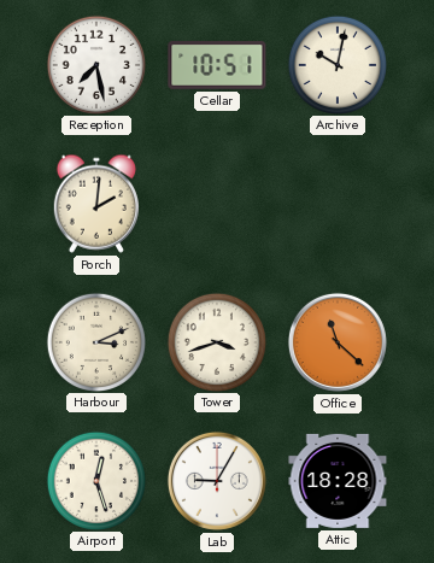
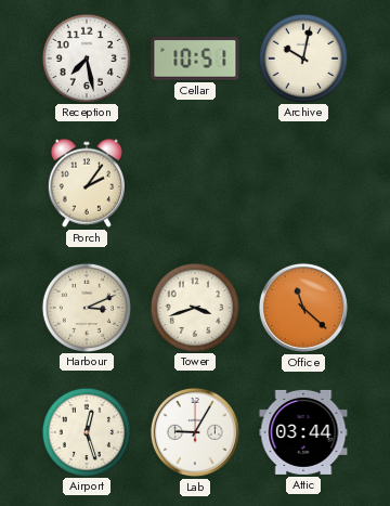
Porch: 2:01 -> 2:06 (87, 183)
Attic: 18:28 -> 03:44 (303, 432)
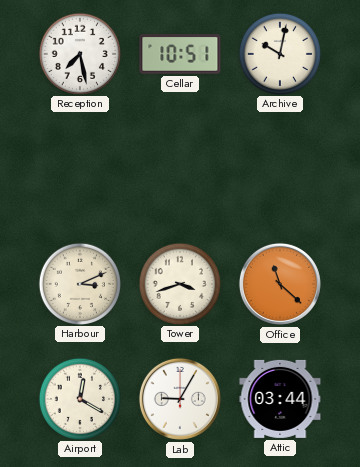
Porch: 2:06 -> none (87, 183)
Airport: 12:27 -> 12:20 (79, 398)
